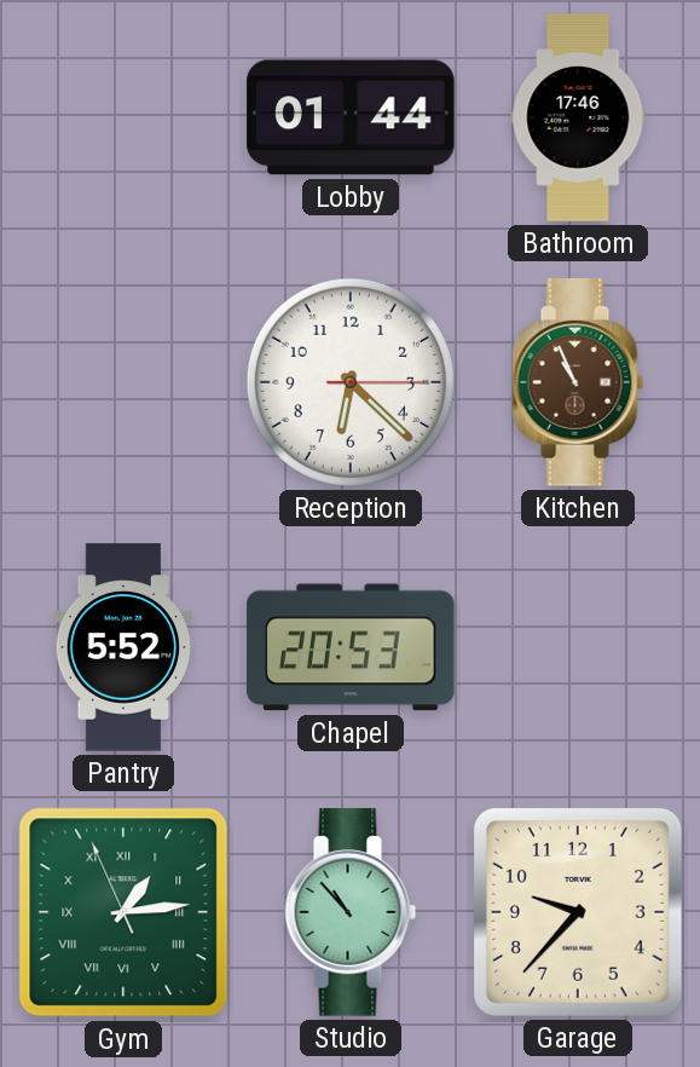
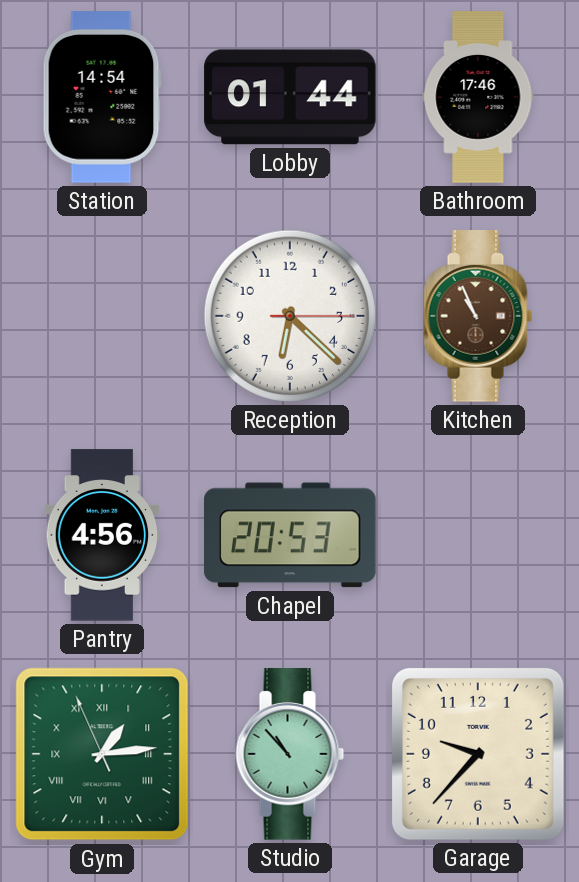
Station: none -> 14:54 (102, 97)
Pantry: 5:52 -> 4:56 (102, 535)
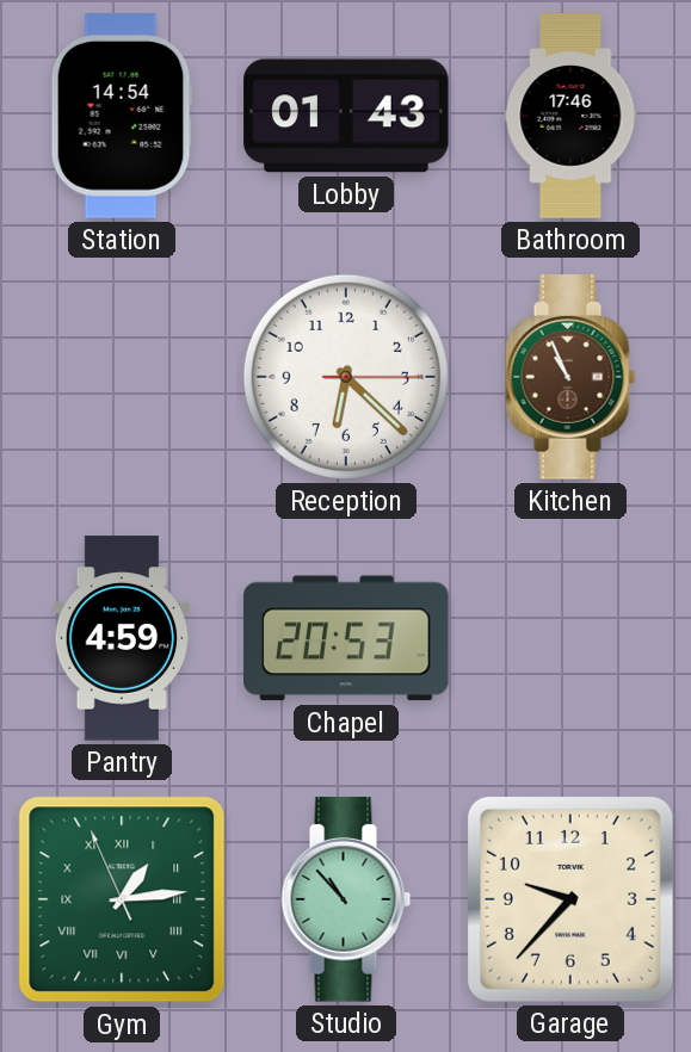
Lobby: 01:44 -> 01:43 (346, 116)
Pantry: 4:56 -> 4:59 (122, 638)
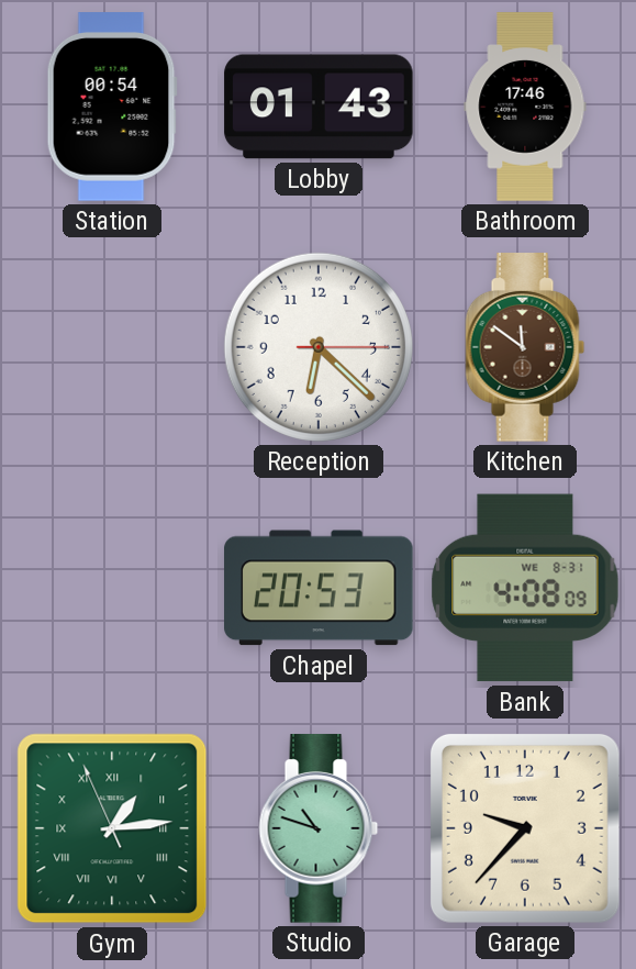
Station: 14:54 -> 00:54 (112, 107)
Kitchen: 10:56 -> 11:51 (525, 347)
Pantry: 4:59 -> none (122, 638)
Bank: none -> 4:08 (525, 588)
Studio: 10:53 -> 10:48 (319, 828)
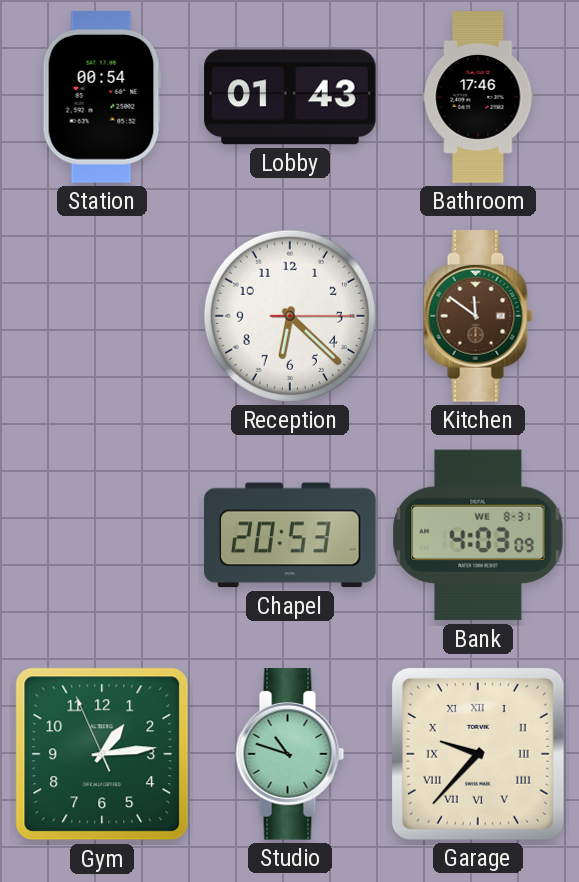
Bank: 4:08 -> 4:03 (478, 535)
Gym numerals: Roman -> Arabic (102, 754)
Garage numerals: Arabic -> Roman (478, 754)
